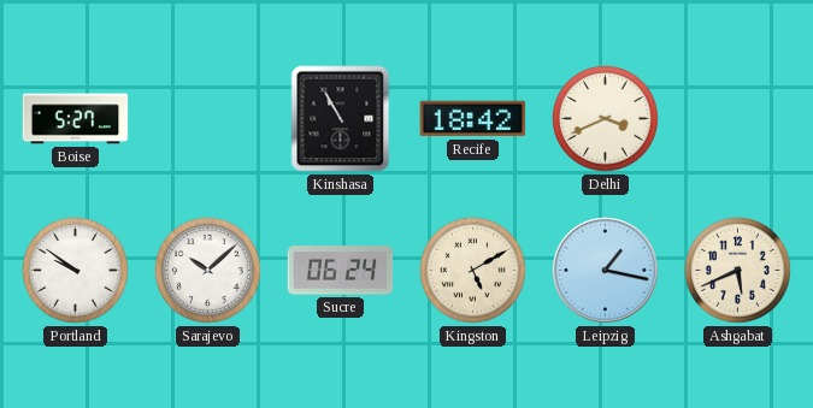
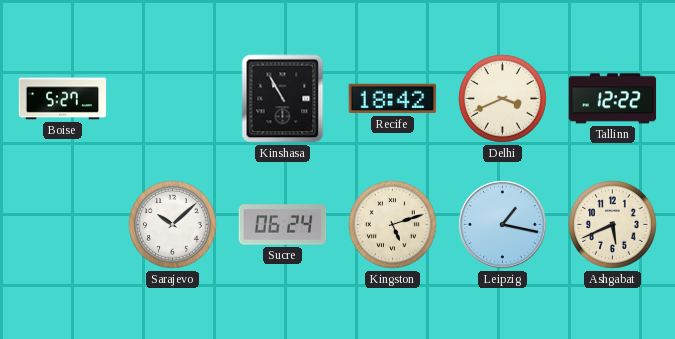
Tallinn: none -> 12:22 (613, 99)
Portland: 9:51 -> none (76, 271)
Kingston: 5:10 -> 5:12 (393, 225)
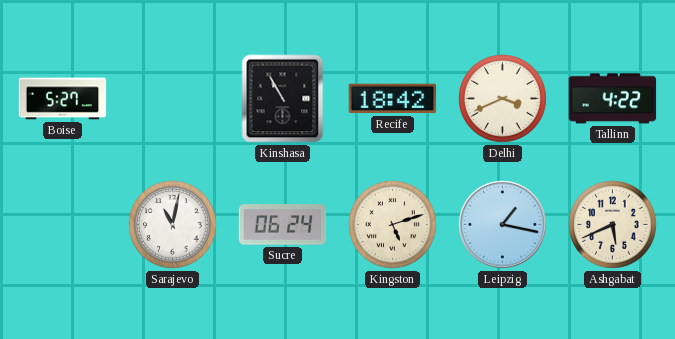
Tallinn: 12:22 -> 4:22 (613, 99)
Sarajevo: 10:08 -> 11:02 (173, 225)
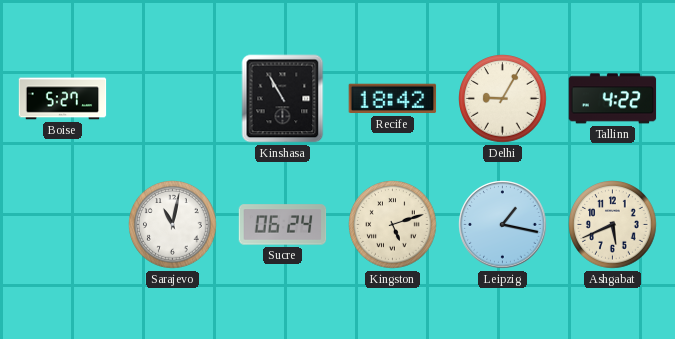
Delhi: 3:41 -> 9:05 (503, 99)
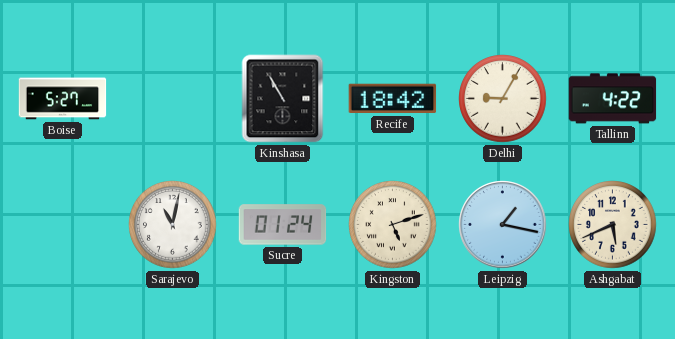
Sucre: 06:24 -> 01:24 (283, 225)
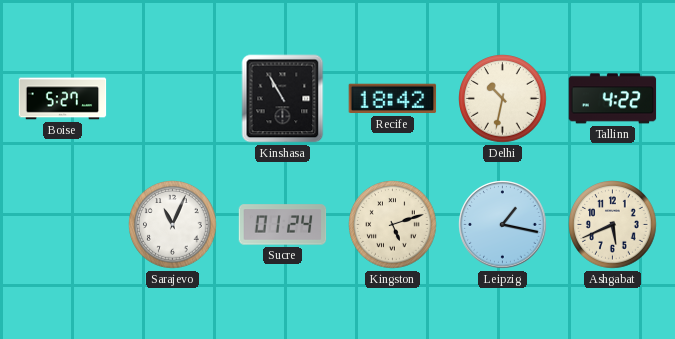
Delhi: 9:05 -> 10:32 (503, 99)
Sarajevo: 11:02 -> 11:04 (173, 225)
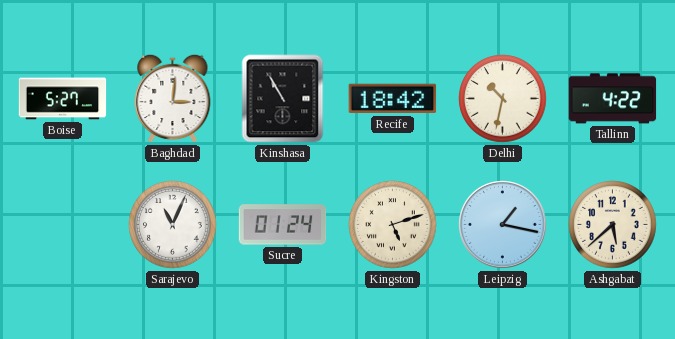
Baghdad: none -> 3:01 (173, 98)
Ashgabat: 5:41 -> 5:38 (613, 225)
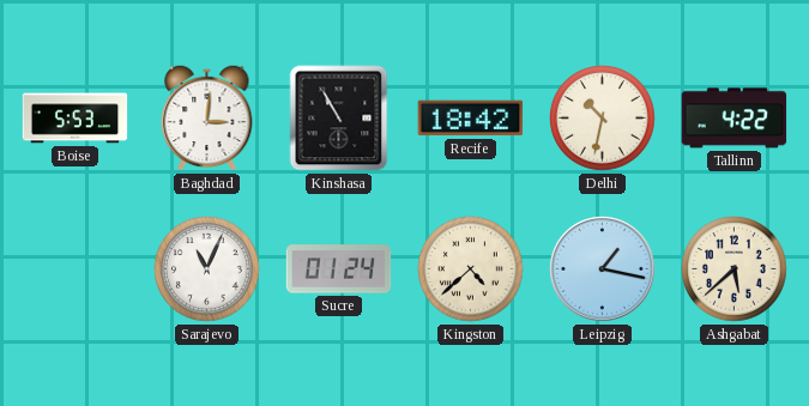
Boise: 5:27 -> 5:53 (76, 119)
Kingston: 5:12 -> 4:38 (471, 269)
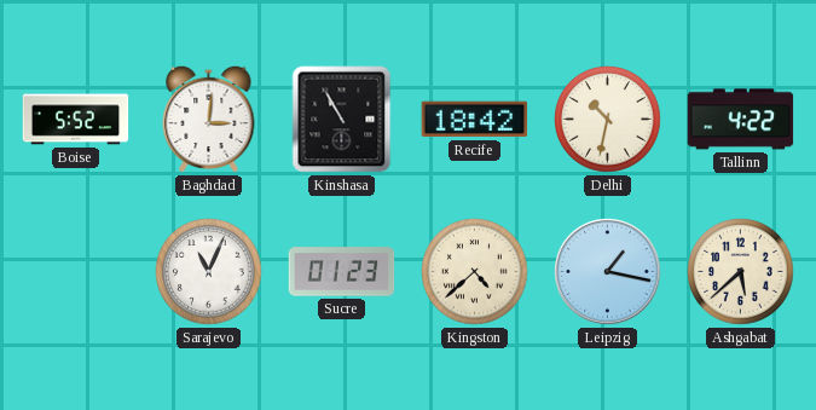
Boise: 5:53 -> 5:52 (76, 120)
Sucre: 01:24 -> 01:23 (342, 272)
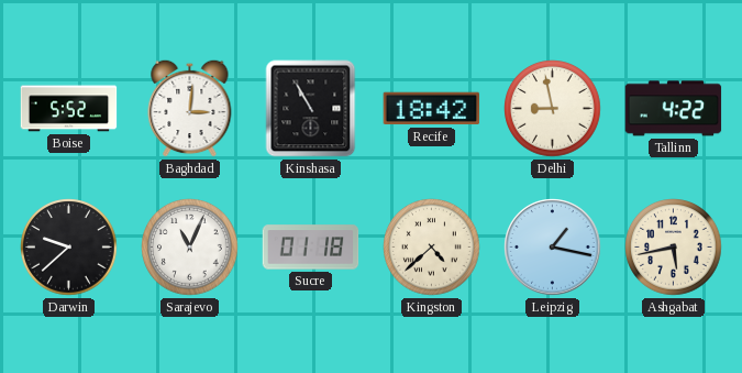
Delhi: 10:32 -> 8:58 (553, 109)
Darwin: none -> 9:38 (69, 248)
Sucre: 01:23 -> 01:18 (311, 248)
Ashgabat: 5:38 -> 5:43 (674, 248)
